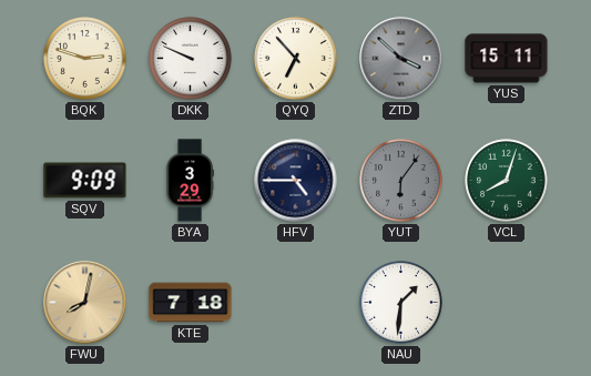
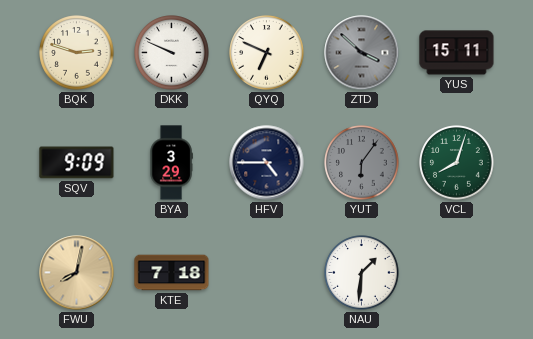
QYQ: 6:53 -> 6:49 (267, 53)
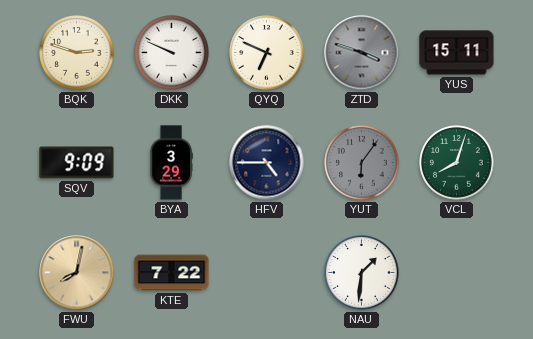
ZTD: 3:52 -> 3:48 (362, 53)
KTE: 7:18 -> 7:22 (172, 273)
